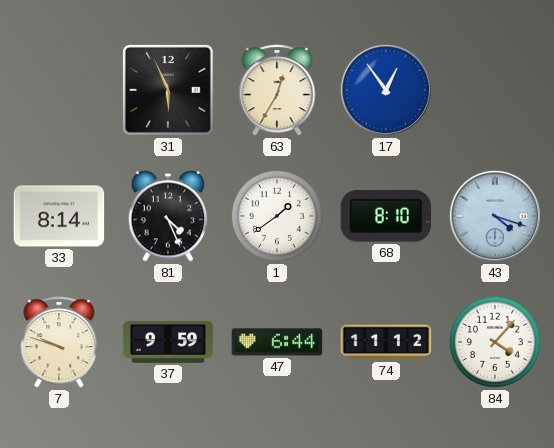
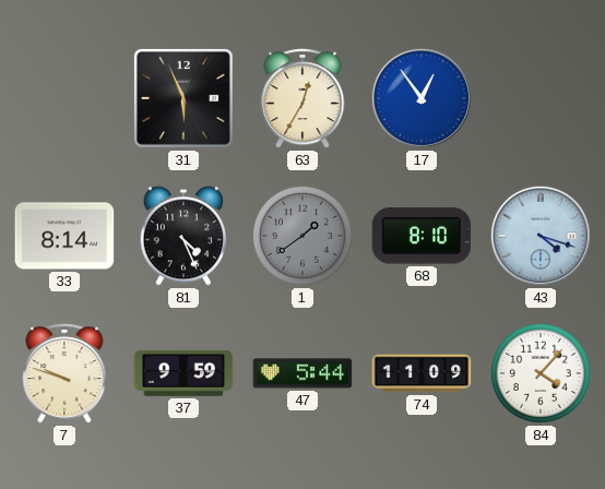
1 dial: white -> grey (302, 236)
47: 6:44 -> 5:44 (302, 373)
74: 11:12 -> 11:09 (422, 373)
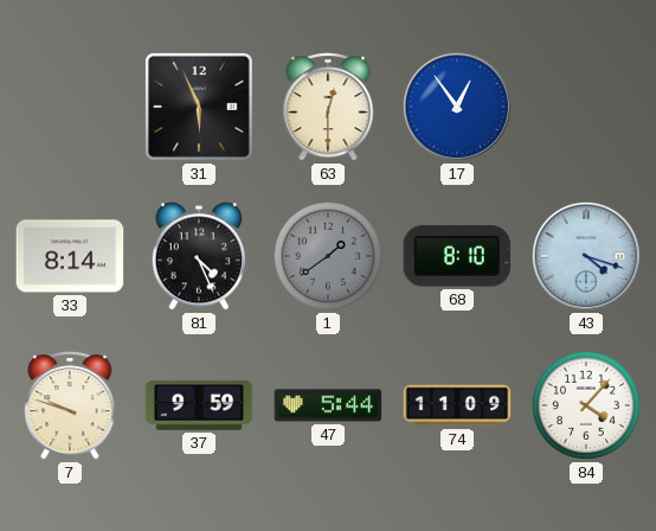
63: 12:35 -> 12:30 (328, 107)
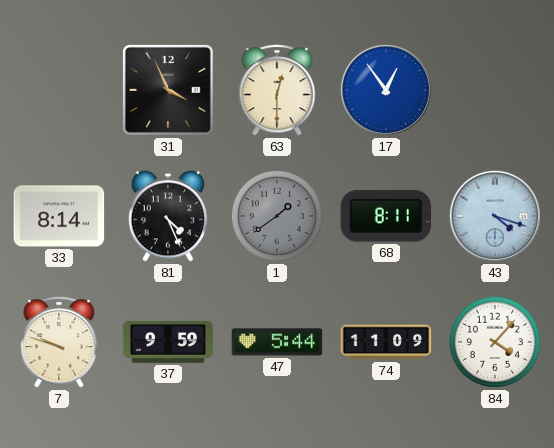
31: 5:56 -> 3:56 (168, 90)
68: 8:10 -> 8:11 (386, 216)
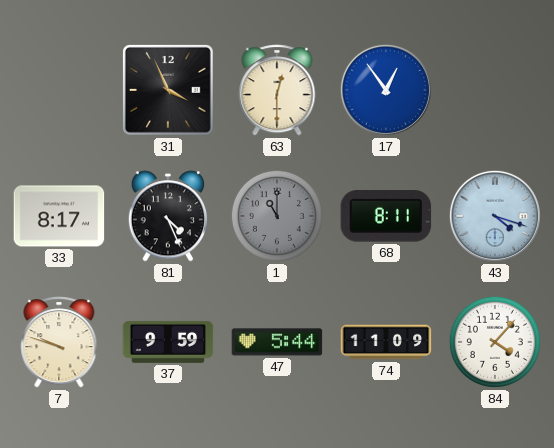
33: 8:14 -> 8:17 (59, 216)
1: 1:39 -> 11:00 (277, 216)
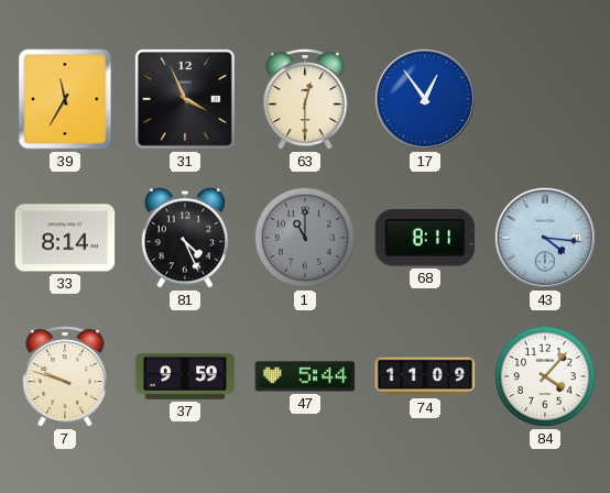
39: none -> 11:35 (65, 99)
33: 8:17 -> 8:14 (65, 238)
43: 4:18 -> 4:16 (545, 238)
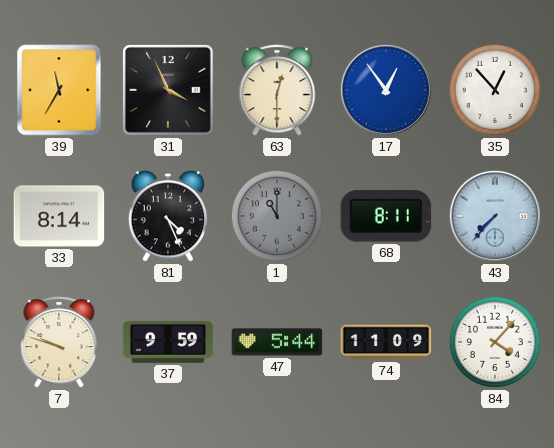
35: none -> 12:53 (495, 90)
43: 4:16 -> 7:37 (495, 216)
